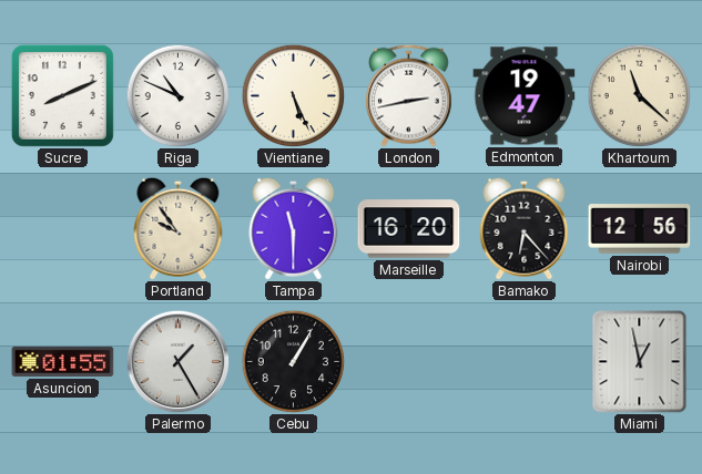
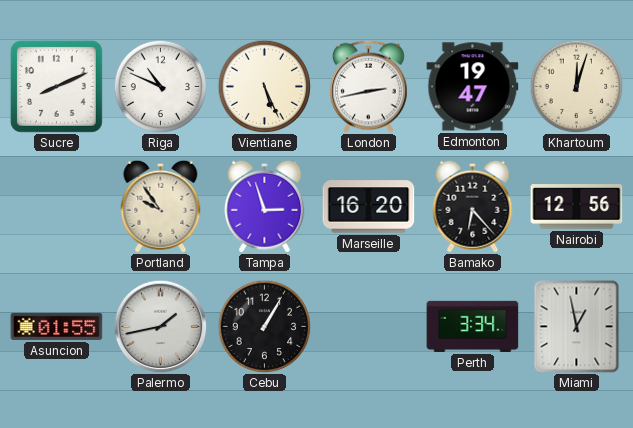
Khartoum: 11:22 -> 12:03 (576, 86)
Tampa: 11:30 -> 2:57 (265, 206)
Palermo: 1:25 -> 1:43 (160, 326)
Perth: none -> 3:34 (473, 326)
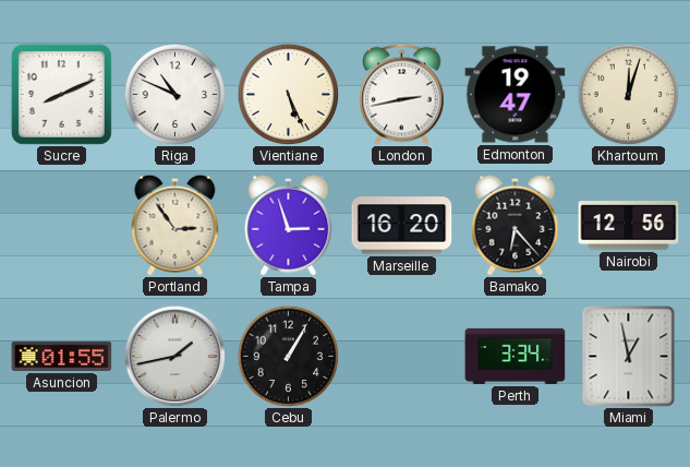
Portland: 9:54 -> 2:54 (175, 225)
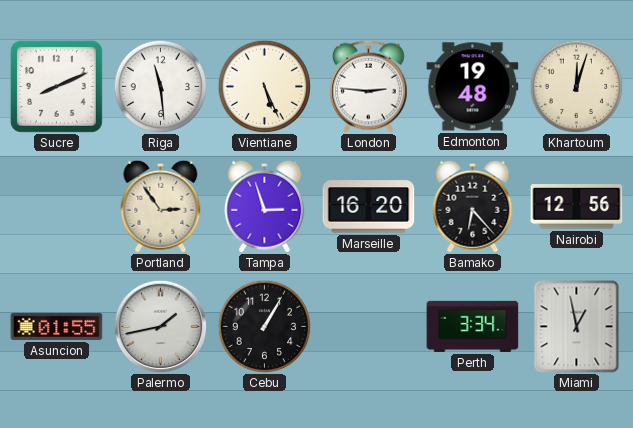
Riga: 10:49 -> 11:29 (160, 86)
London: 2:43 -> 2:46 (369, 86)
Edmonton: 19:47 -> 19:48 (473, 87)
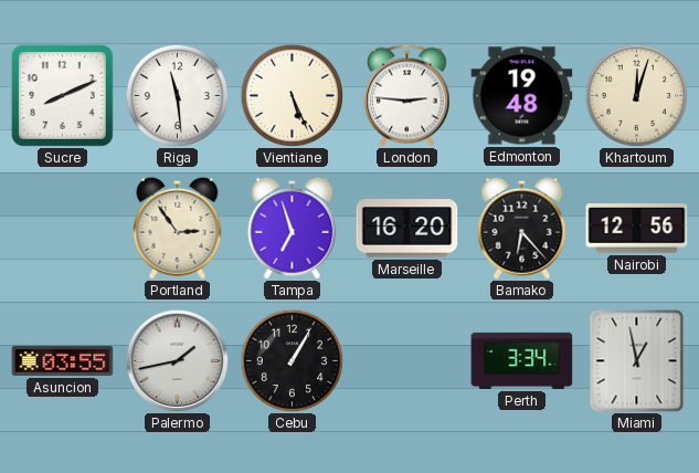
Tampa: 2:57 -> 6:57 (293, 228)
Asuncion: 01:55 -> 03:55 (63, 360)
